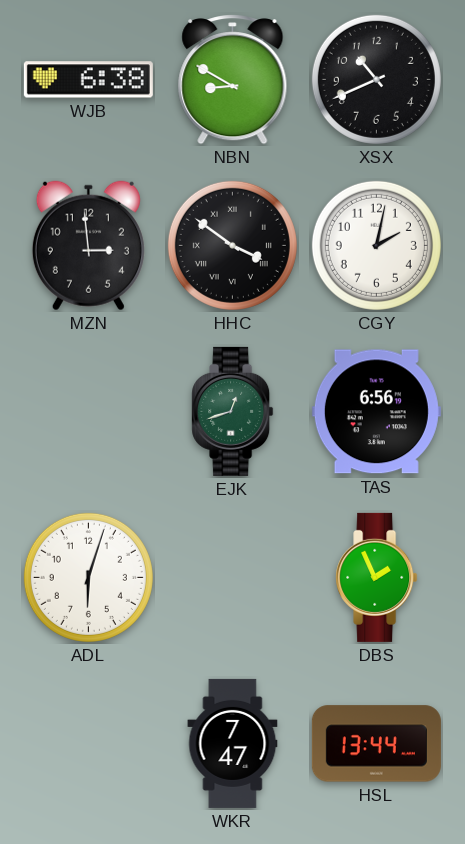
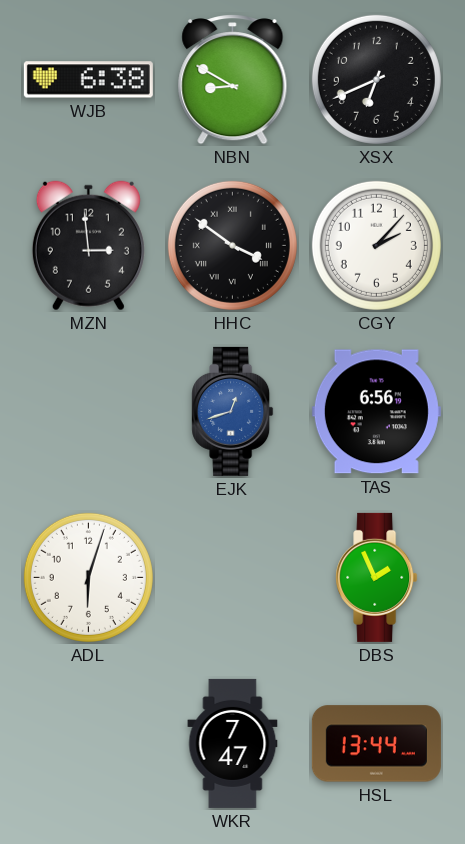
XSX: 10:41 -> 6:41 (376, 79)
CGY: 2:02 -> 2:07 (376, 245)
EJK dial: green -> blue (233, 411)
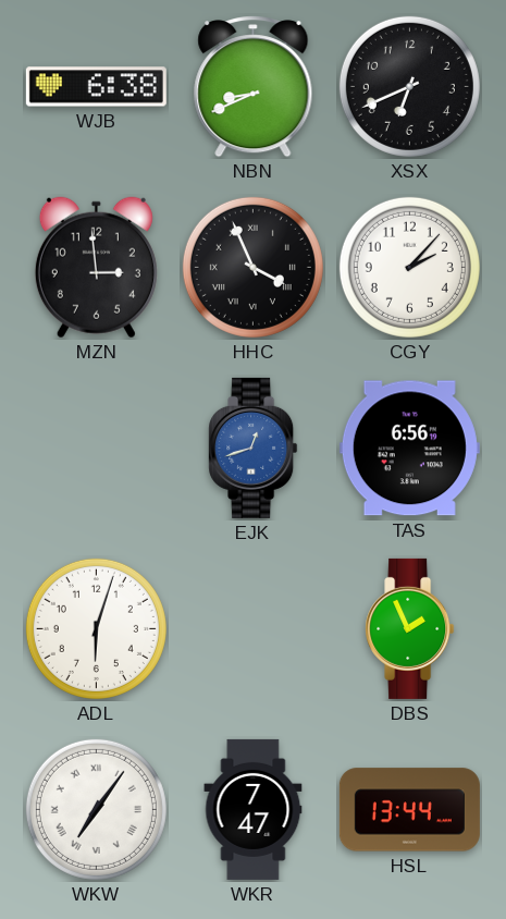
NBN: 8:50 -> 8:41 (254, 87)
HHC: 3:51 -> 3:56 (252, 267)
WKW: none -> 7:06 (96, 809)
